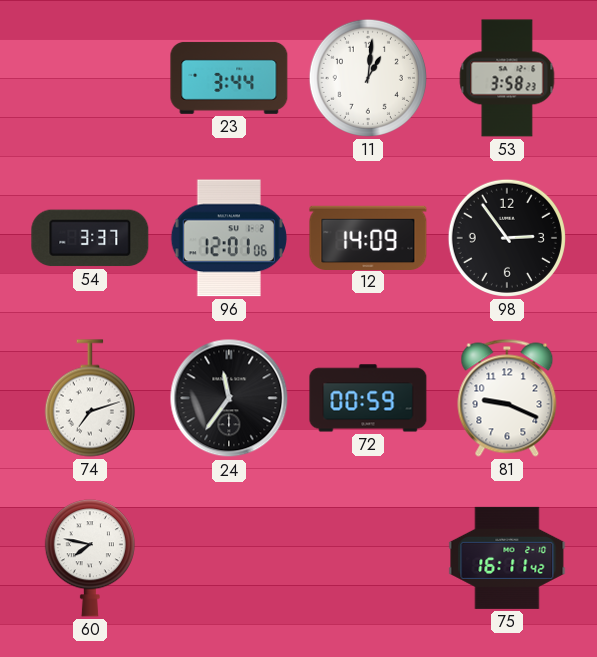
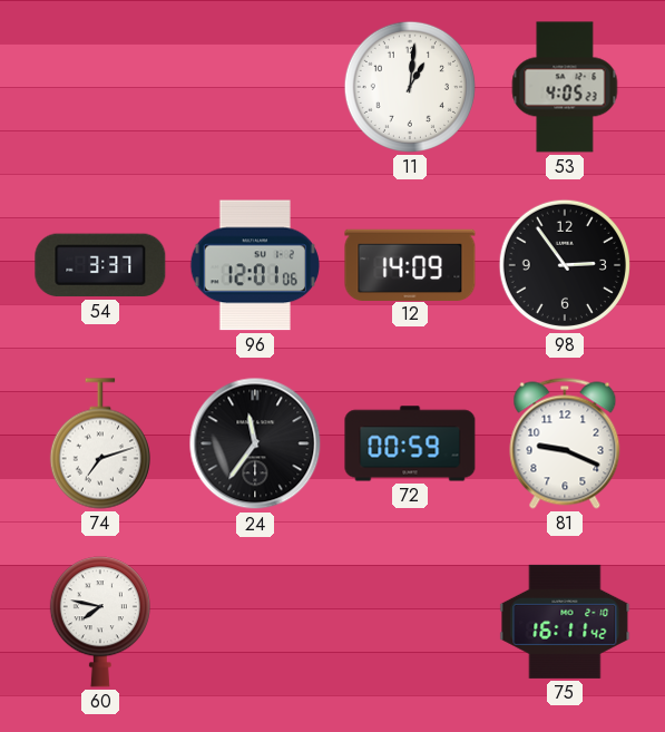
23: 3:44 -> none (229, 78)
53: 3:58 -> 4:05 (565, 87)
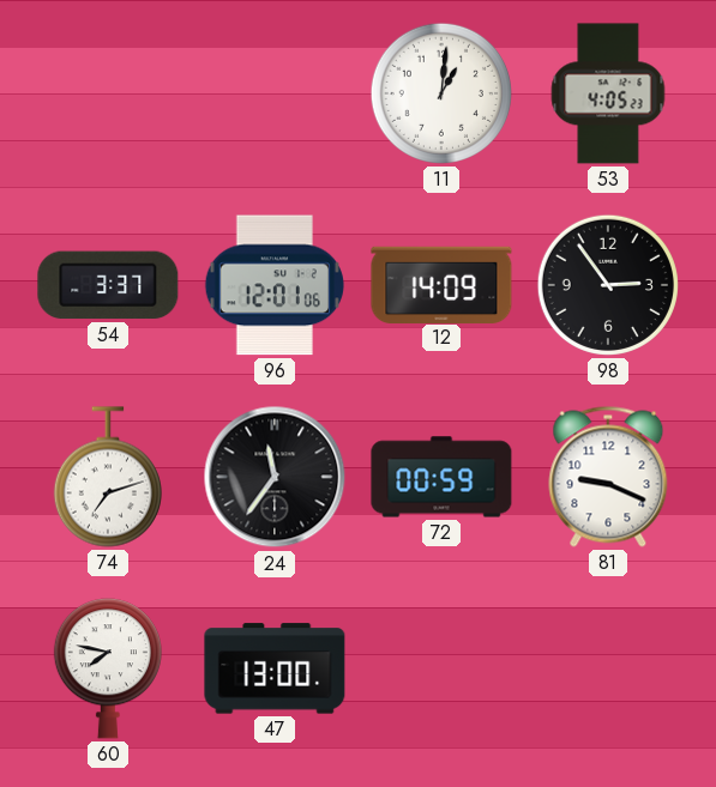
47: none -> 13:00 (275, 668)
75: 16:11 -> none (565, 622)
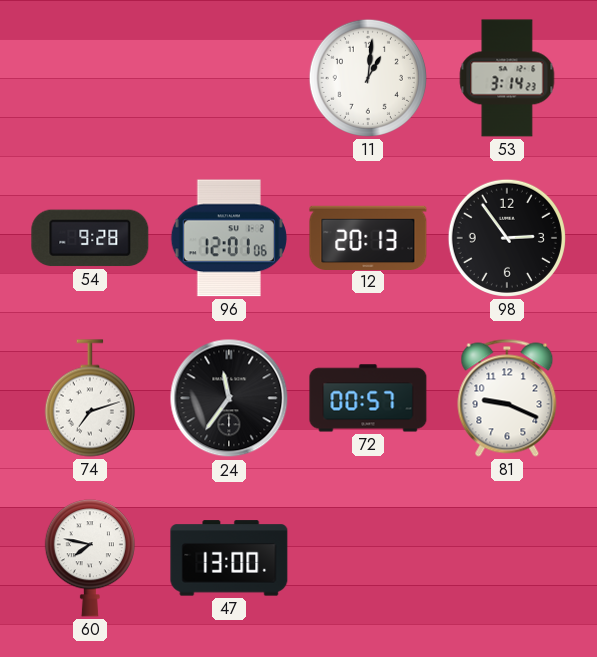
53: 4:05 -> 3:14 (507, 78)
54: 3:37 -> 9:28 (90, 238)
12: 14:09 -> 20:13 (368, 237)
72: 00:59 -> 00:57 (368, 398)
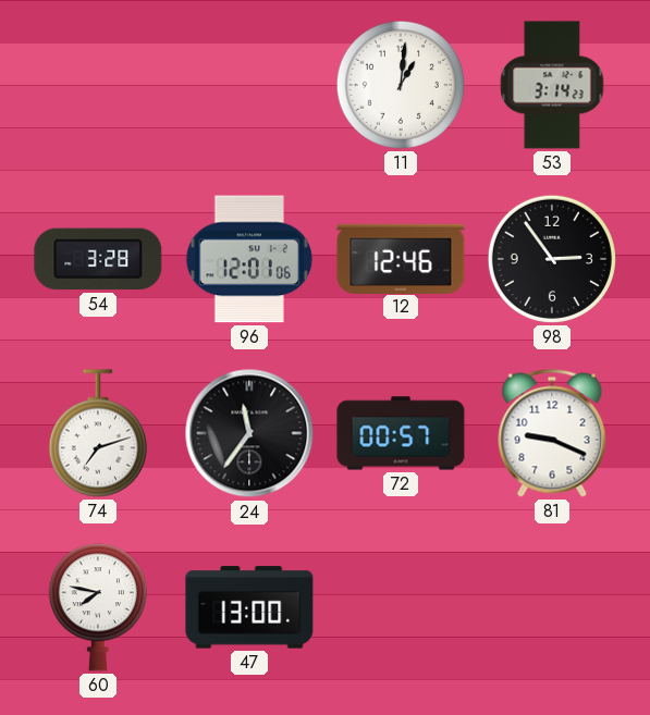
54: 9:28 -> 3:28 (98, 259)
12: 20:13 -> 12:46 (401, 258)
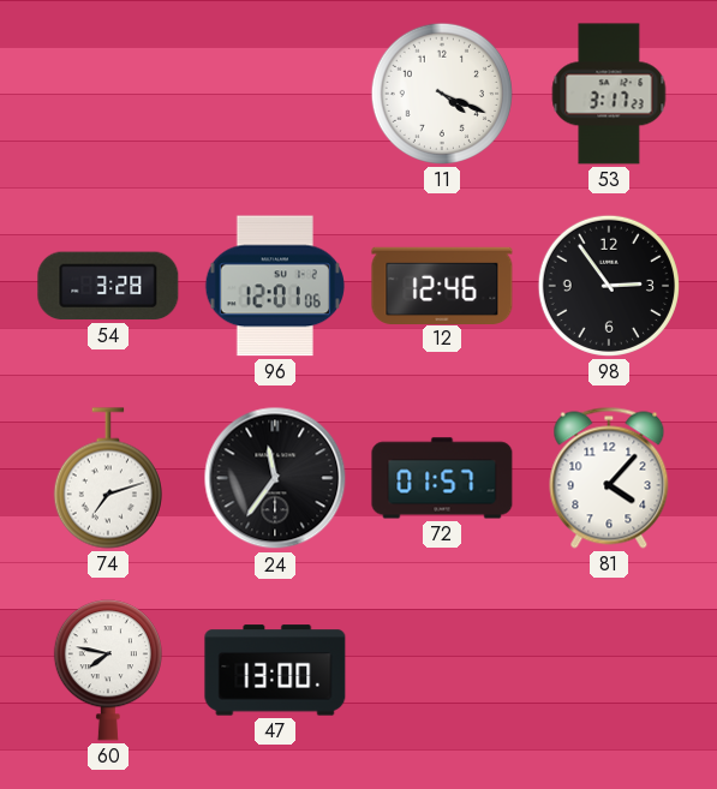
11: 1:01 -> 4:19 (442, 94)
53: 3:14 -> 3:17 (609, 94)
72: 00:57 -> 01:57 (442, 478)
81: 9:19 -> 4:07 (609, 478)
